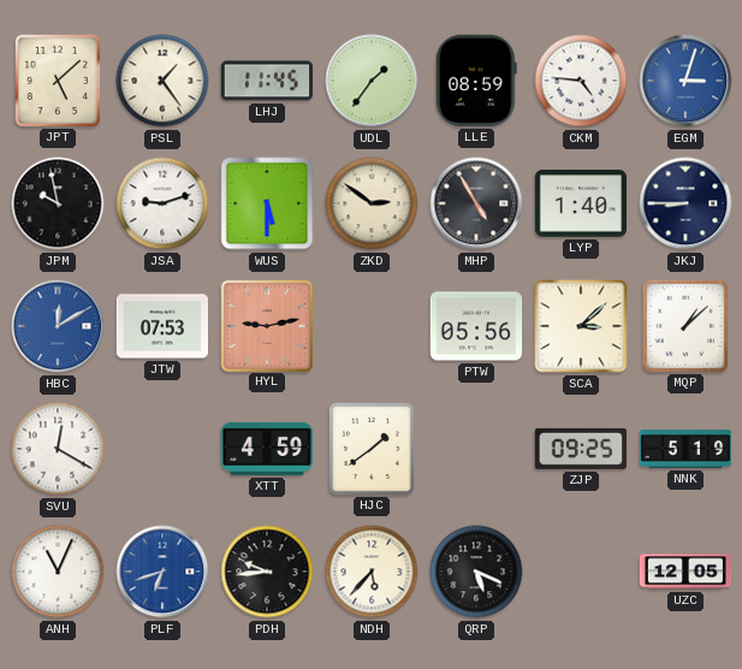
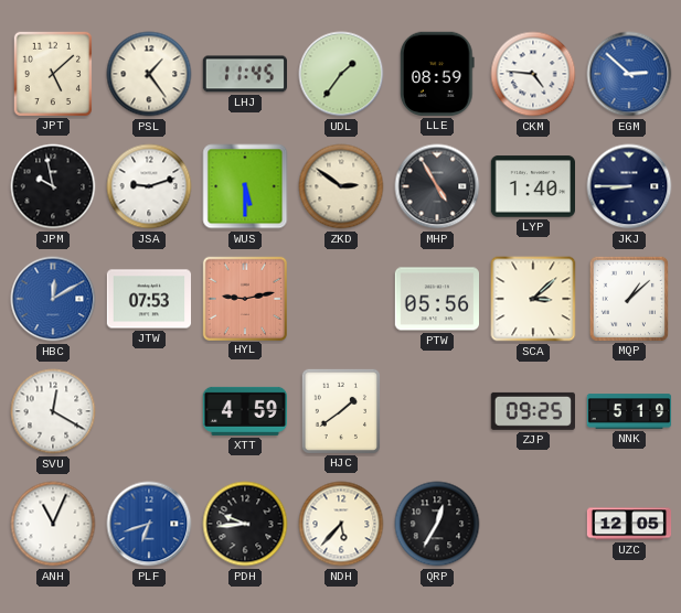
EGM: 3:03 -> 2:52 (629, 74)
QRP: 5:19 -> 12:35 (437, 524)
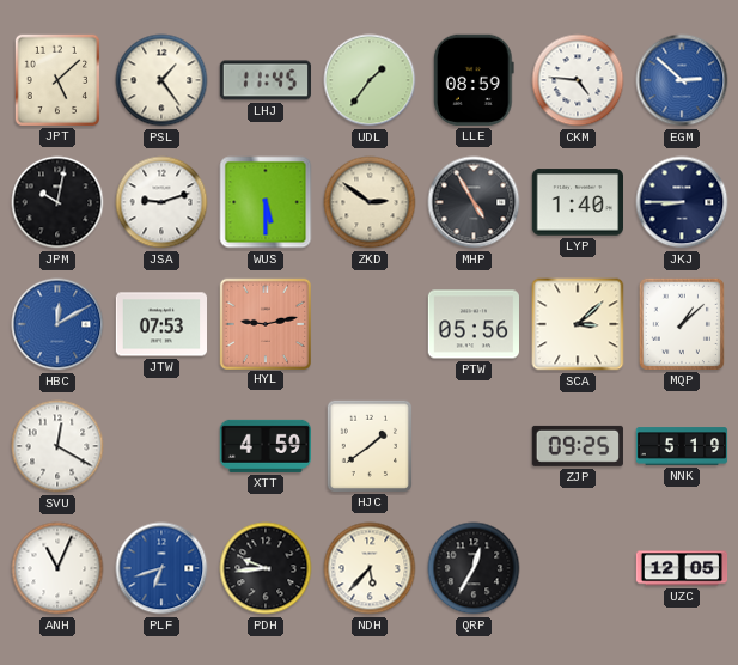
JPM: 9:58 -> 10:02 (57, 202)
